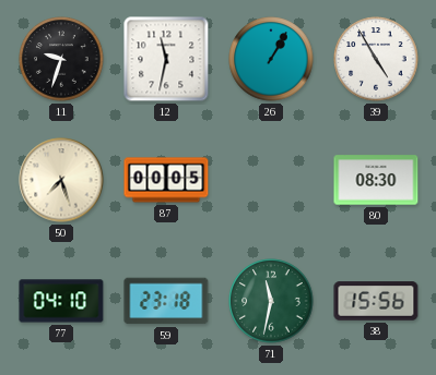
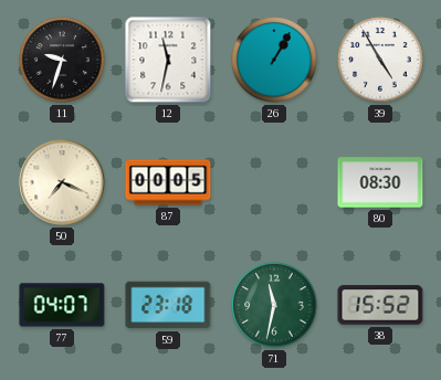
50: 7:27 -> 7:19 (62, 182)
77: 04:10 -> 04:07 (62, 305)
38: 15:56 -> 15:52 (380, 305)
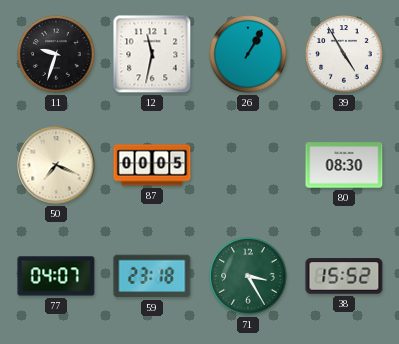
71: 11:32 -> 3:25 (248, 276)
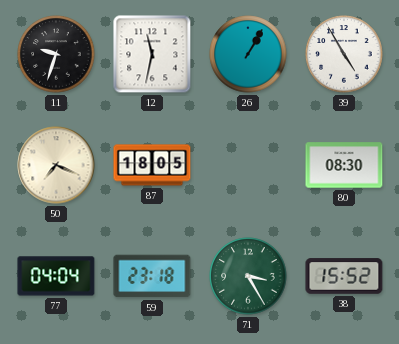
87: 00:05 -> 18:05 (152, 165)
77: 04:07 -> 04:04 (56, 276)
